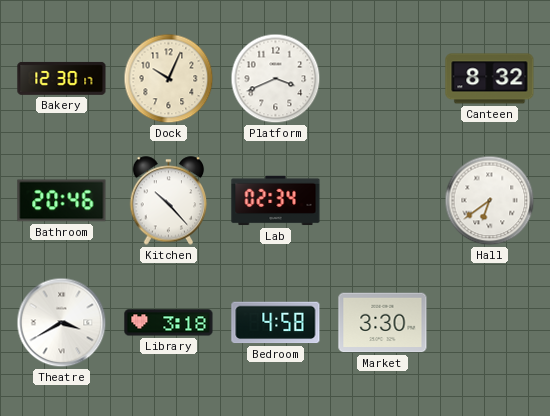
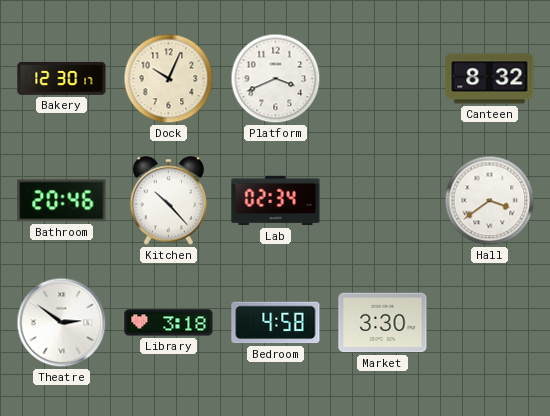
Hall: 6:39 -> 3:39 (490, 201)
Theatre: 3:40 -> 2:51 (62, 323)
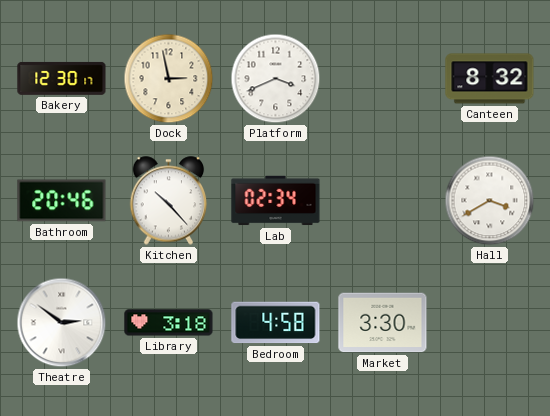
Dock: 10:04 -> 2:58 (169, 79)
Hall: 3:39 -> 3:40 (490, 201)
